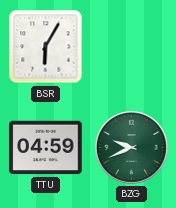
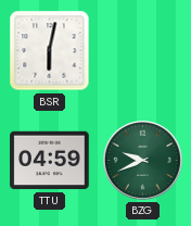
BSR: 6:05 -> 6:02 (50, 51)
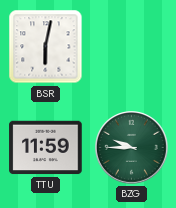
TTU: 04:59 -> 11:59 (46, 148)
BZG: 9:41 -> 9:45 (132, 148)
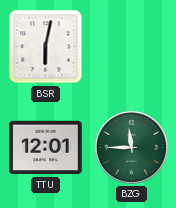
TTU: 11:59 -> 12:01 (46, 148)
BZG: 9:45 -> 11:45 (132, 148)
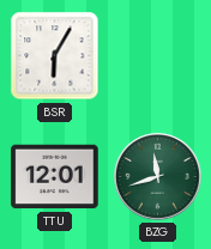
BSR: 6:02 -> 6:05 (55, 56)
BZG: 11:45 -> 11:42 (158, 177)
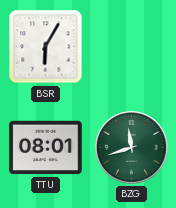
TTU: 12:01 -> 08:01 (46, 148)
